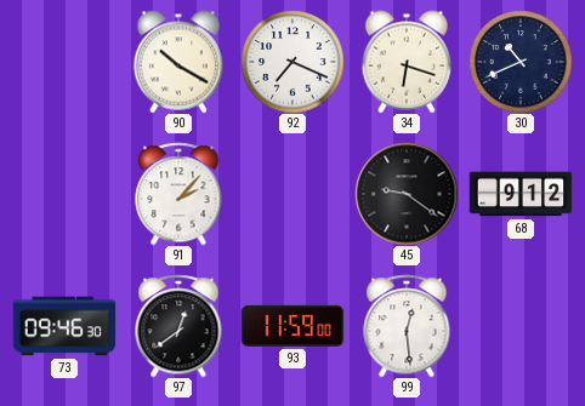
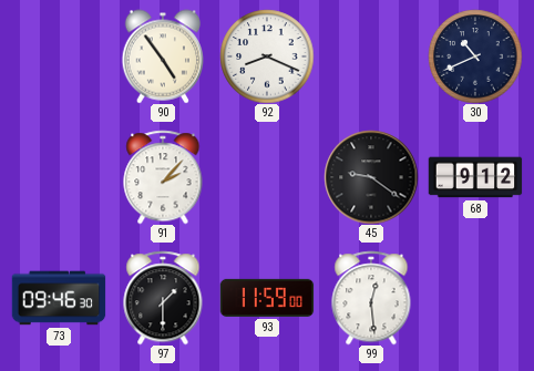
90: 10:20 -> 4:54 (163, 56)
92: 7:19 -> 8:19 (267, 56)
34: 6:18 -> none (407, 62)
97: 12:39 -> 1:30 (163, 298)
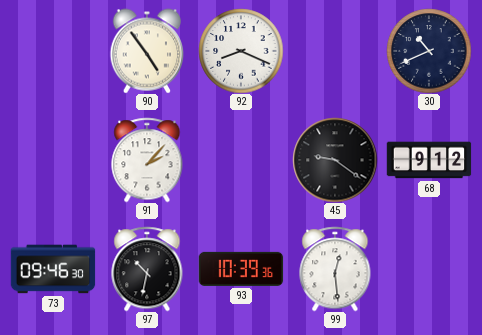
97: 1:30 -> 10:32 (147, 269)
93: 11:59 -> 10:39 (241, 269)
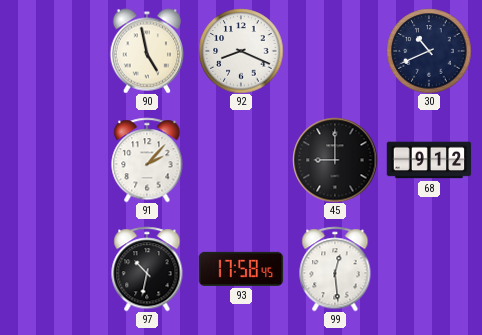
90: 4:54 -> 4:58 (147, 51)
45: 9:21 -> 9:00 (335, 160)
73: 09:46 -> none (53, 269)
93: 10:39 -> 17:58 (241, 269)
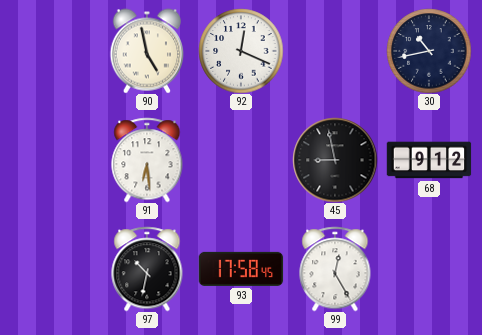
92: 8:19 -> 12:19 (241, 51)
30: 10:41 -> 10:43 (429, 51)
91: 2:07 -> 6:29 (147, 160)
45: 9:00 -> 8:58 (335, 160)
99: 12:29 -> 12:25 (335, 269)
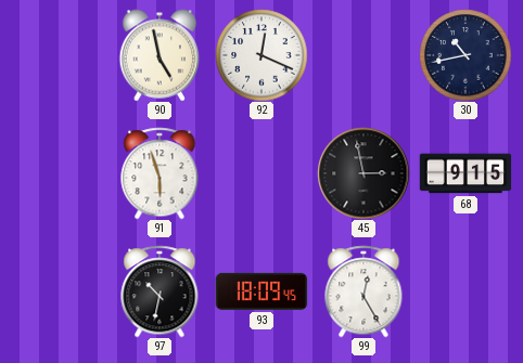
91: 6:29 -> 5:57 (160, 173)
45: 8:58 -> 2:58 (363, 173)
68: 9:12 -> 9:15 (465, 173)
93: 17:58 -> 18:09 (261, 291)
